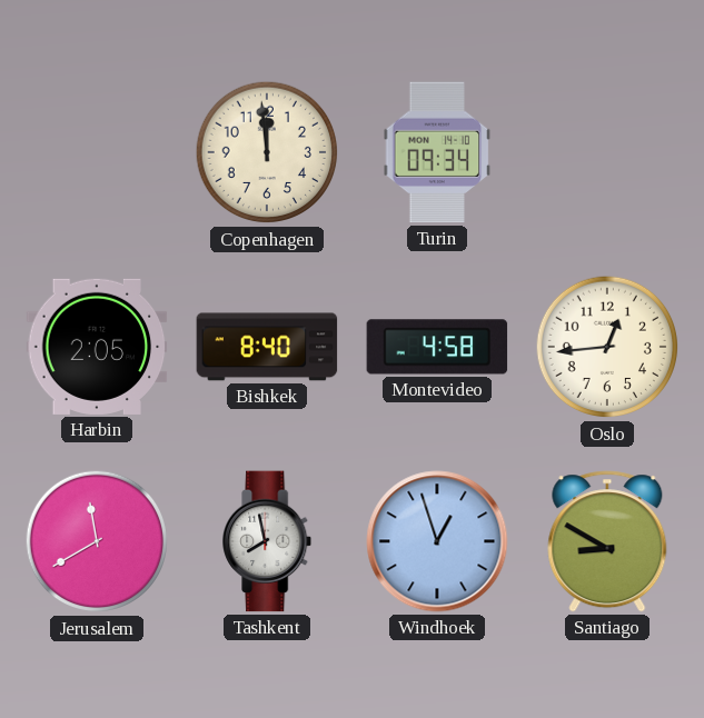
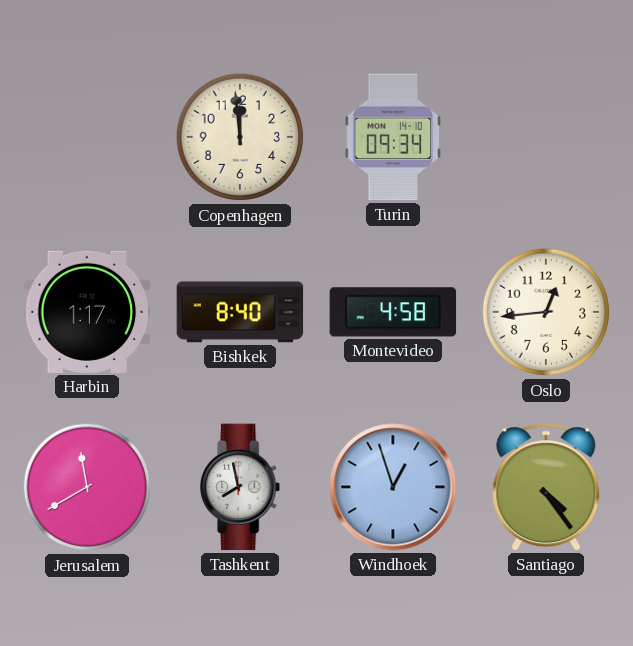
Harbin: 2:05 -> 1:17 (87, 312)
Santiago: 8:50 -> 4:24 (546, 487)
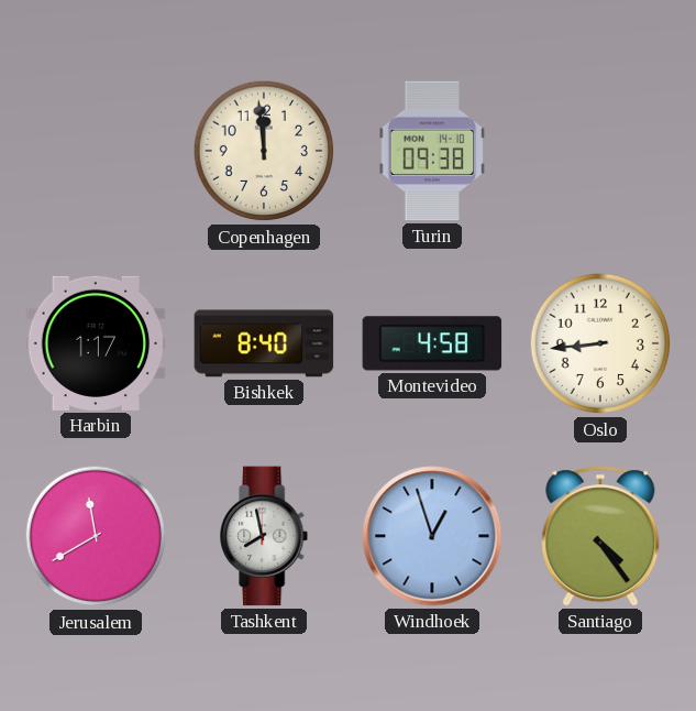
Turin: 09:34 -> 09:38 (432, 151)
Oslo: 12:44 -> 8:44 (600, 343)
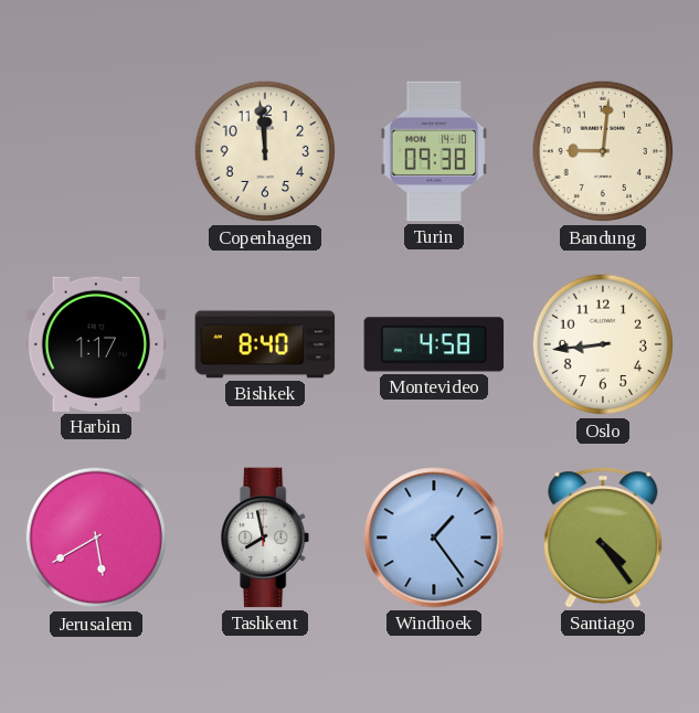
Bandung: none -> 9:01 (603, 151)
Jerusalem: 11:40 -> 5:40 (96, 538)
Windhoek: 12:57 -> 1:24 (434, 538)
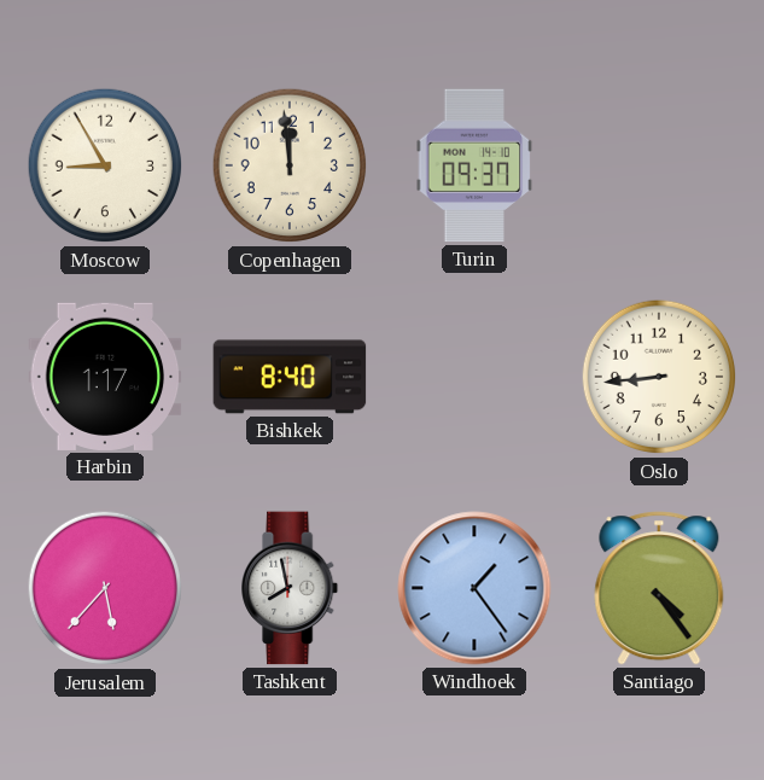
Moscow: none -> 8:55 (105, 165)
Turin: 09:38 -> 09:37 (474, 165)
Bandung: 9:01 -> none (603, 151)
Montevideo: 4:58 -> none (434, 344)
Jerusalem: 5:40 -> 5:37 (105, 588)
